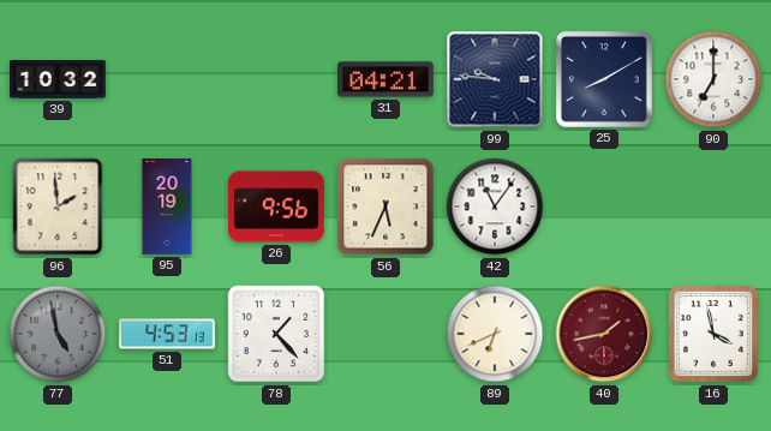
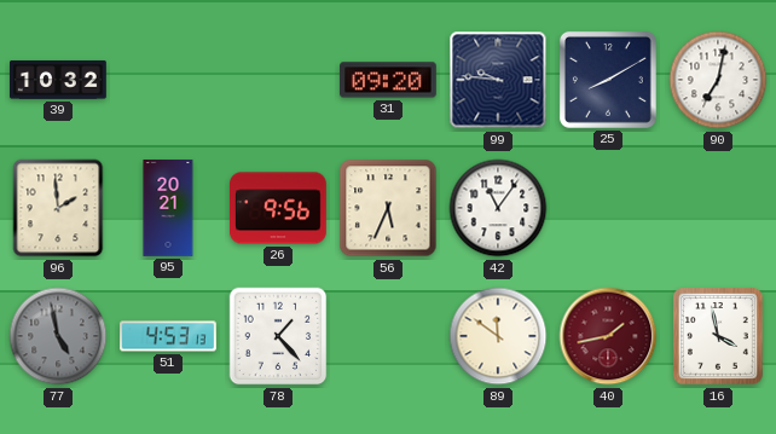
31: 04:21 -> 09:20 (389, 80)
90: 7:00 -> 7:02 (718, 80)
95: 20:19 -> 20:21 (168, 208)
89: 6:41 -> 11:51 (498, 336)
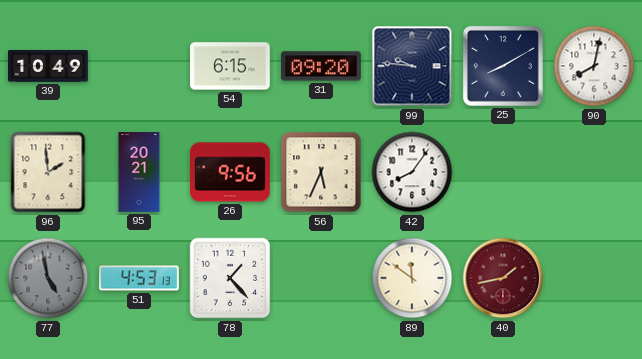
39: 10:32 -> 10:49 (49, 66)
54: none -> 6:15 (231, 66)
90: 7:02 -> 8:02 (594, 66)
42: 11:06 -> 8:06 (412, 172)
16: 3:58 -> none (719, 337)
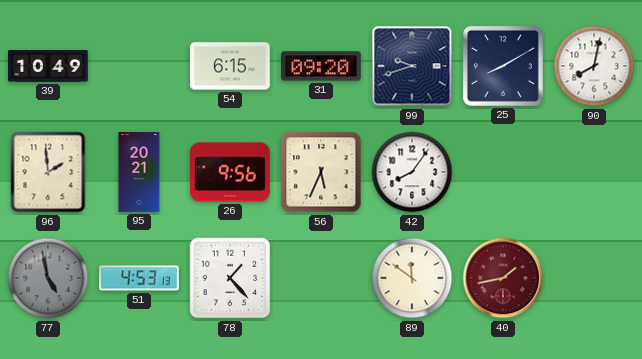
99: 9:46 -> 9:42 (412, 66)
